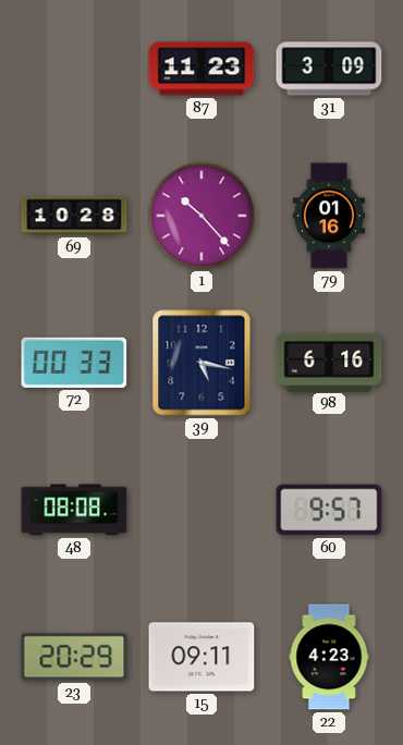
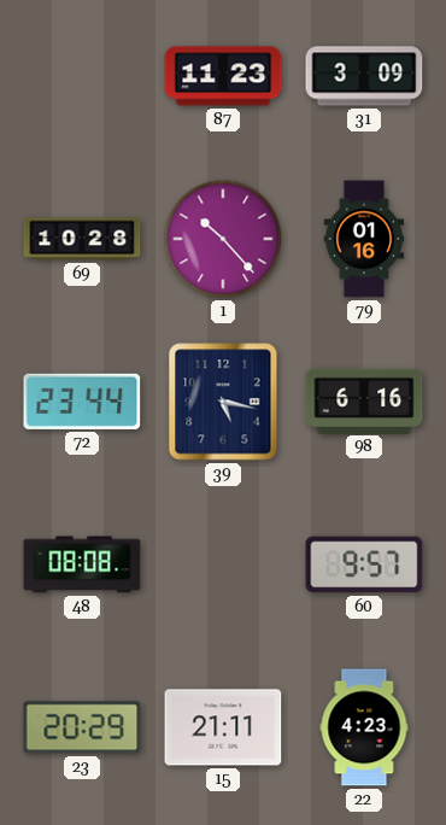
72: 00:33 -> 23:44 (82, 402)
15: 09:11 -> 21:11 (223, 727)
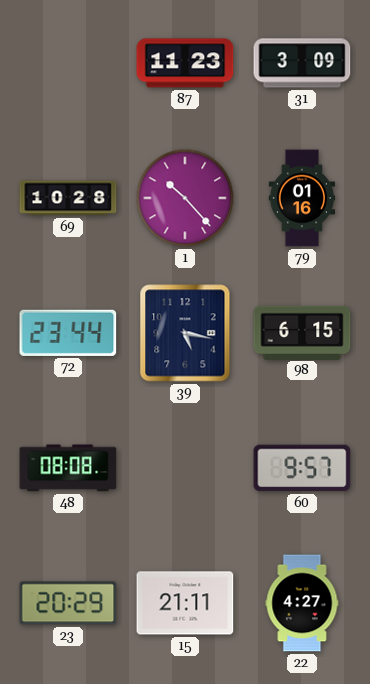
98: 6:16 -> 6:15 (302, 332)
22: 4:23 -> 4:27 (302, 603)
